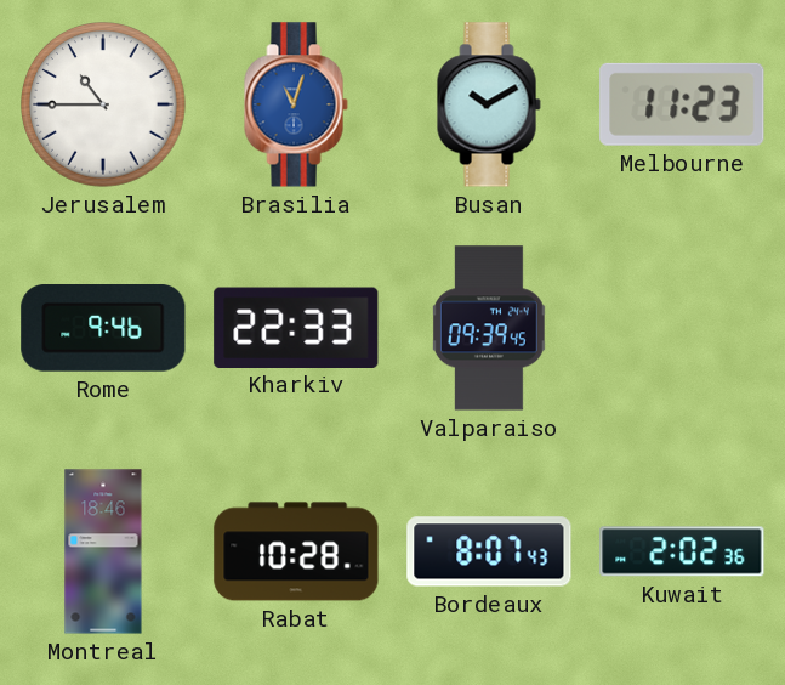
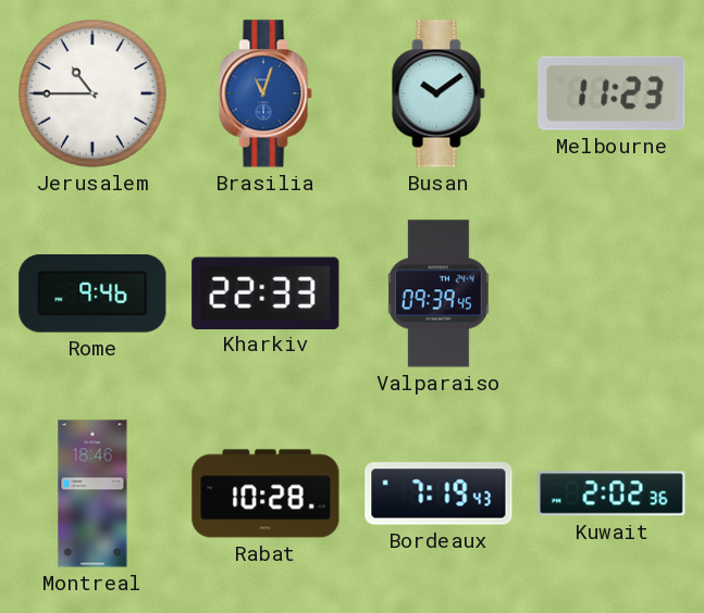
Busan: 10:10 -> 10:09 (439, 93)
Bordeaux: 8:07 -> 7:19 (439, 493)
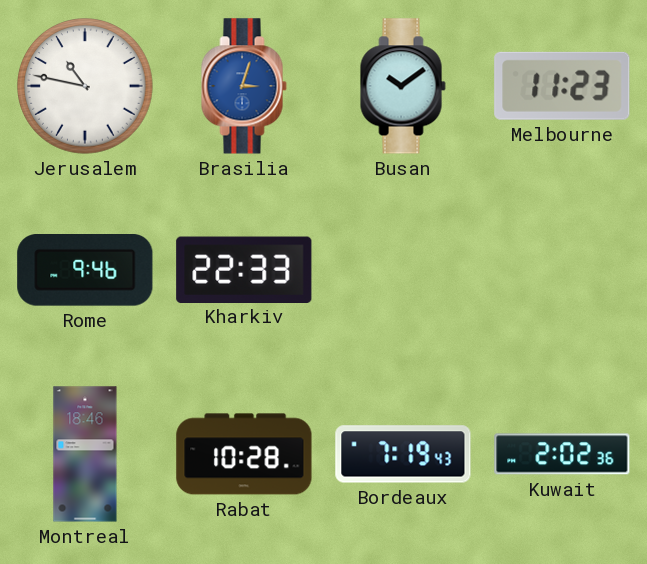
Jerusalem: 10:45 -> 10:47 (85, 86)
Brasilia: 11:03 -> 3:03 (244, 86)
Valparaiso: 09:39 -> none (439, 293)
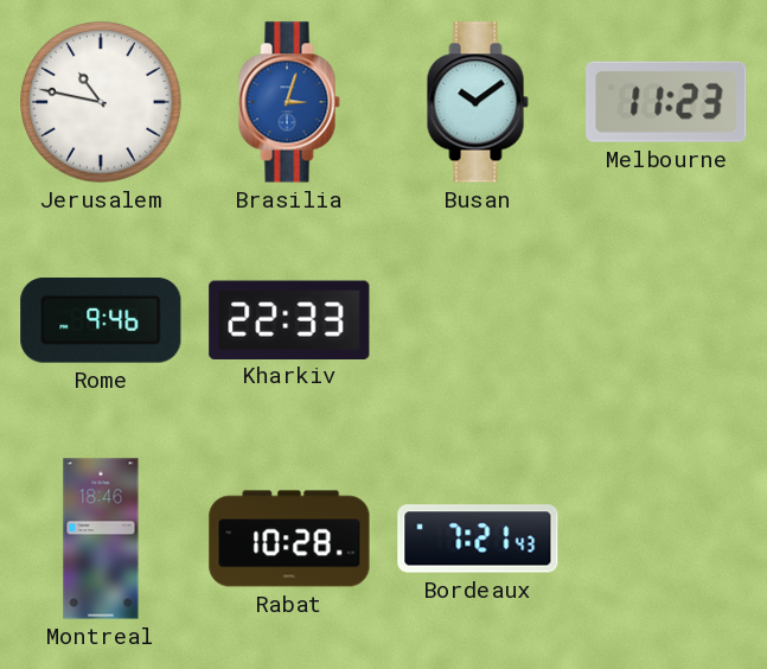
Bordeaux: 7:19 -> 7:21 (478, 539)
Kuwait: 2:02 -> none (562, 454)
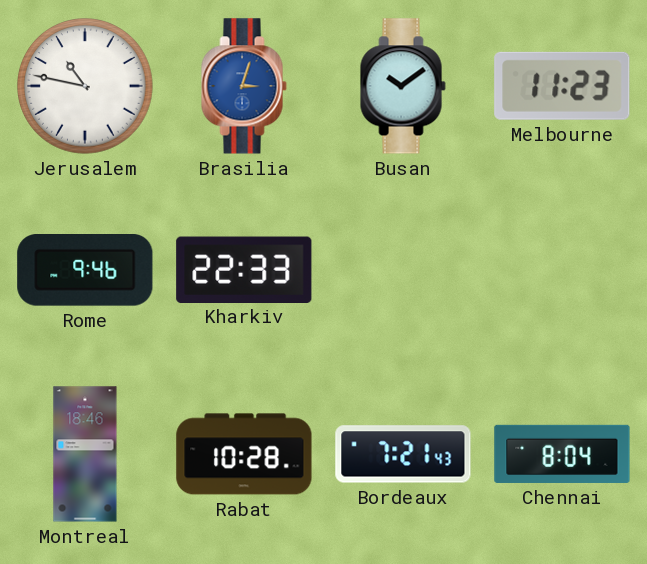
Chennai: none -> 8:04 (562, 454)
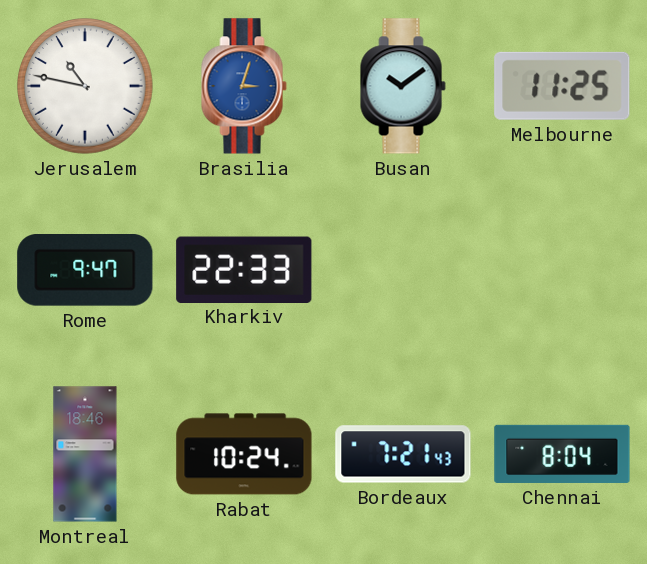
Melbourne: 11:23 -> 11:25 (562, 86)
Rome: 9:46 -> 9:47 (85, 271)
Rabat: 10:28 -> 10:24 (244, 454)
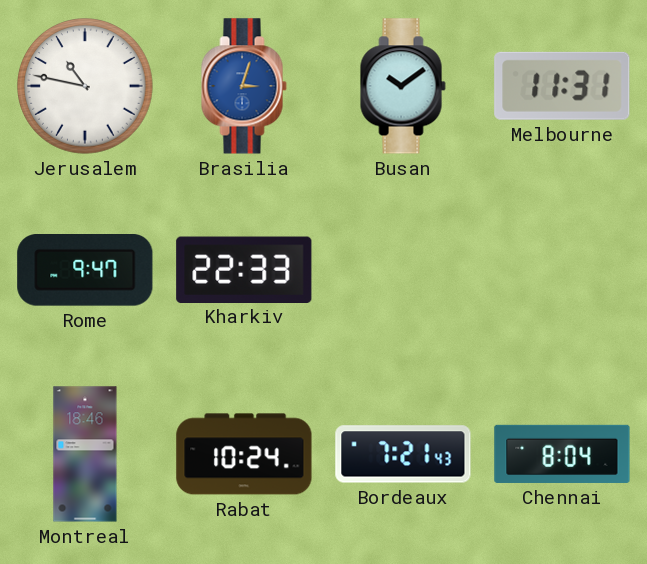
Melbourne: 11:25 -> 11:31 (562, 86)
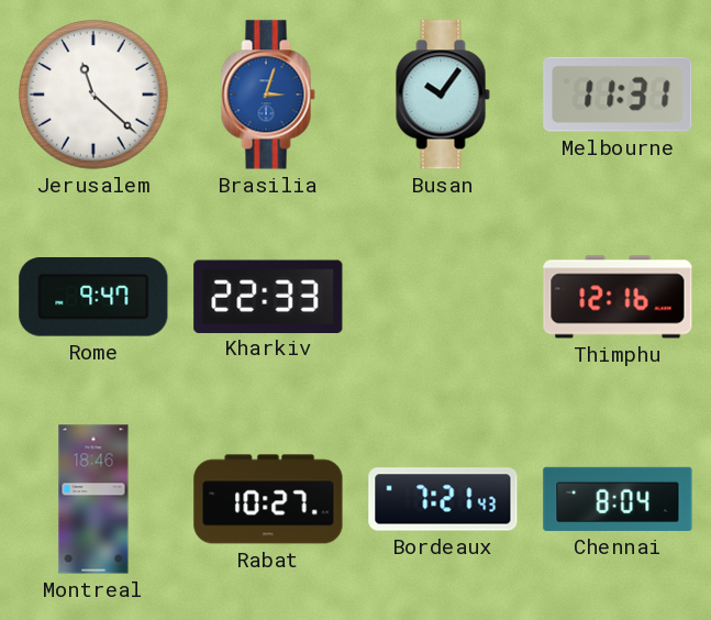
Jerusalem: 10:47 -> 11:22 (93, 95)
Busan: 10:09 -> 10:06 (443, 95)
Thimphu: none -> 12:16 (618, 297)
Rabat: 10:24 -> 10:27 (268, 499)
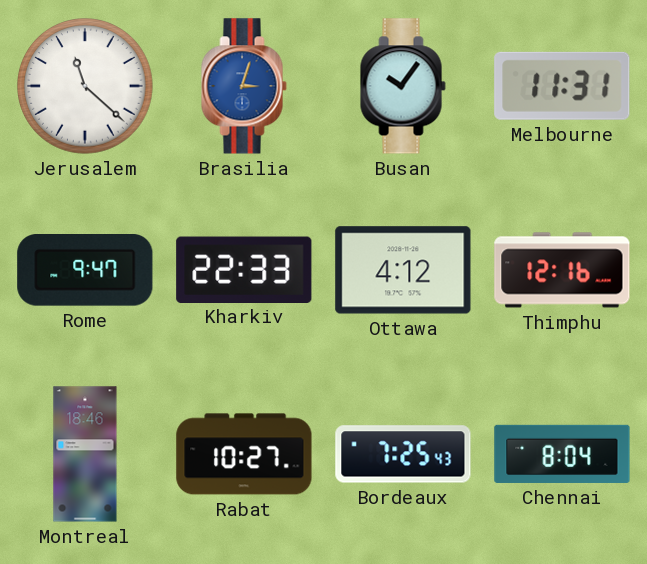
Ottawa: none -> 4:12 (403, 270)
Bordeaux: 7:21 -> 7:25 (403, 454)
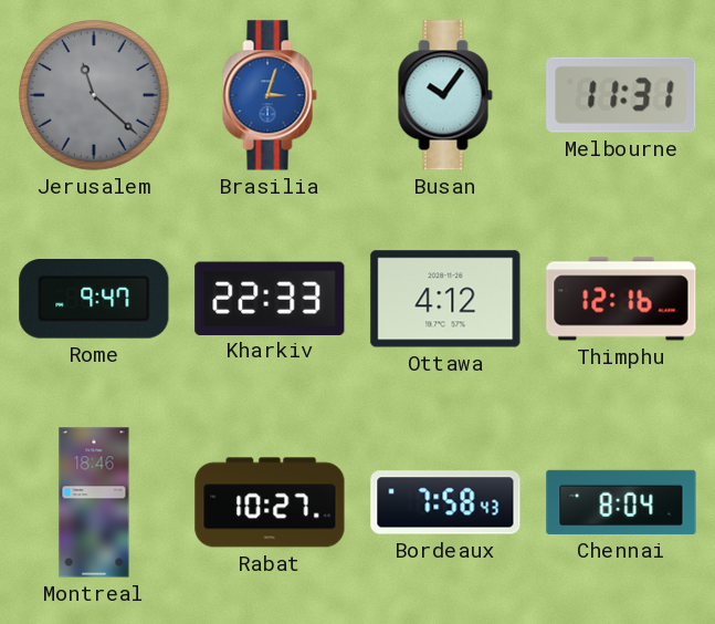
Jerusalem dial: white -> grey (94, 95)
Bordeaux: 7:25 -> 7:58 (445, 502)
